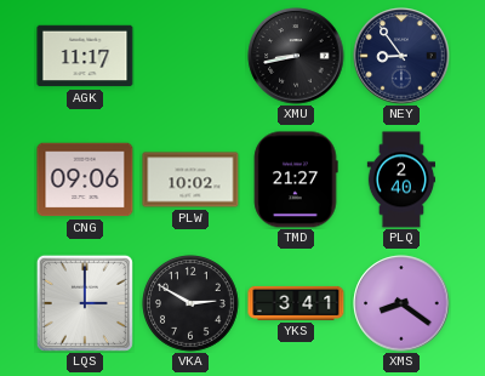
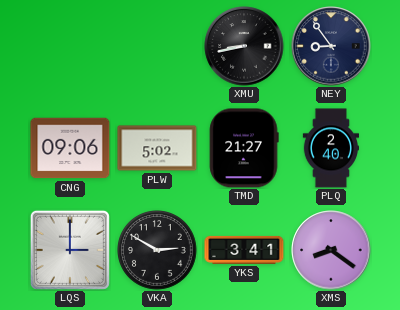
AGK: 11:17 -> none (85, 56)
PLW: 10:02 -> 5:02 (157, 148)
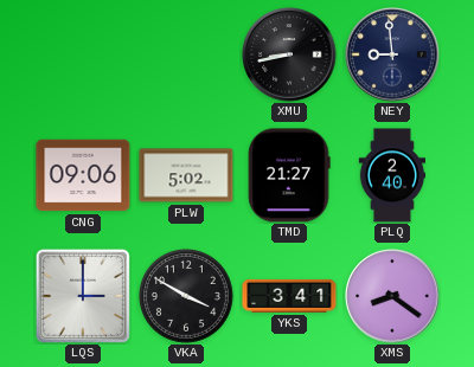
NEY: 8:54 -> 8:59 (392, 54)
VKA: 2:50 -> 3:50 (187, 297)
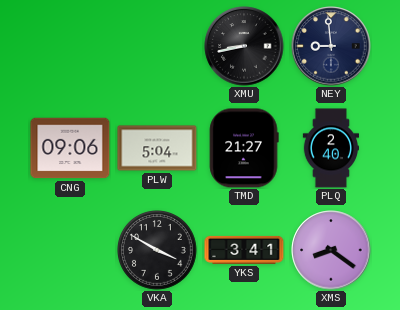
PLW: 5:02 -> 5:04 (157, 148)
LQS: 3:00 -> none (83, 296)
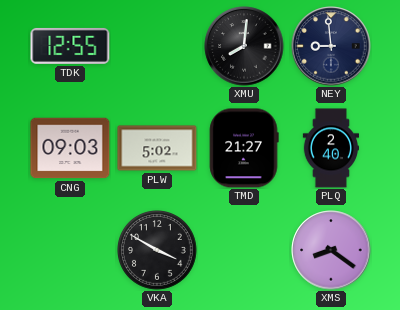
TDK: none -> 12:55 (70, 46)
XMU: 8:43 -> 8:01 (244, 46)
CNG: 09:06 -> 09:03 (70, 148)
PLW: 5:04 -> 5:02 (157, 148)
YKS: 3:41 -> none (244, 250)
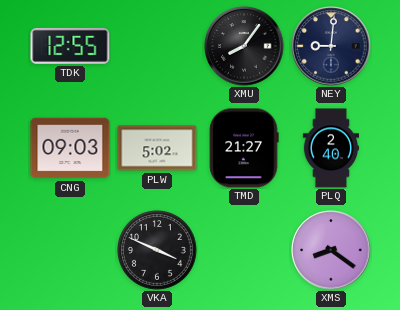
XMU: 8:01 -> 8:06 (244, 46)
NEY: 8:59 -> 9:01 (331, 46)
VKA: 3:50 -> 3:49 (158, 251)
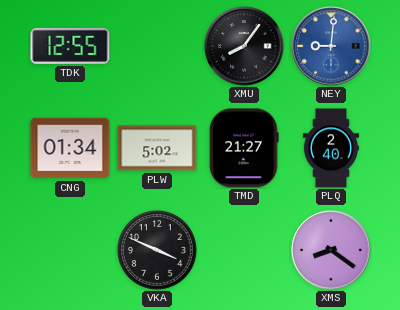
NEY dial: navy -> blue (331, 46)
CNG: 09:03 -> 01:34 (70, 148)
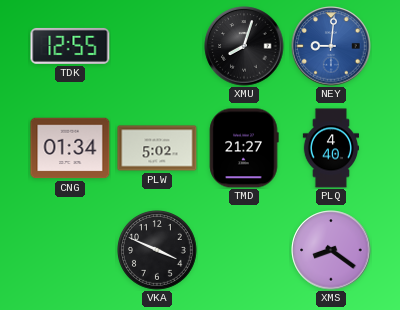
XMU: 8:06 -> 8:03 (244, 46)
PLQ: 2:40 -> 4:40 (330, 148)
